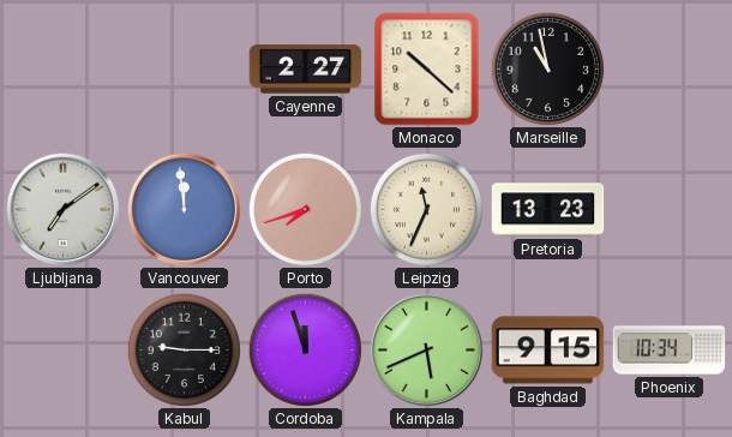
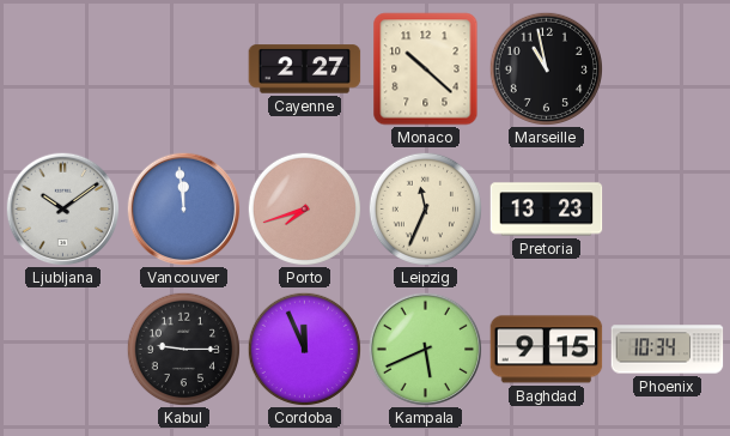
Ljubljana: 7:09 -> 10:09 (62, 208)
Cordoba: 11:57 -> 11:56 (304, 349)
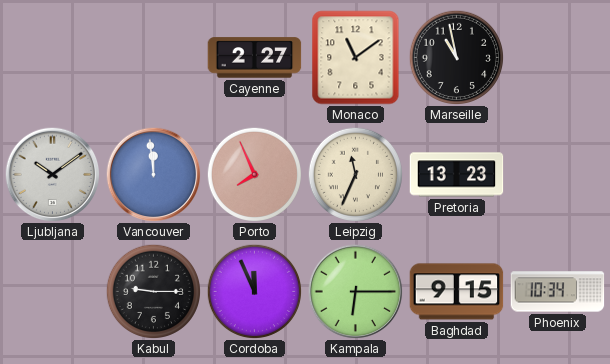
Monaco: 10:22 -> 11:09 (356, 58)
Porto: 7:42 -> 7:56 (254, 174)
Kampala: 5:41 -> 6:15 (355, 291)
